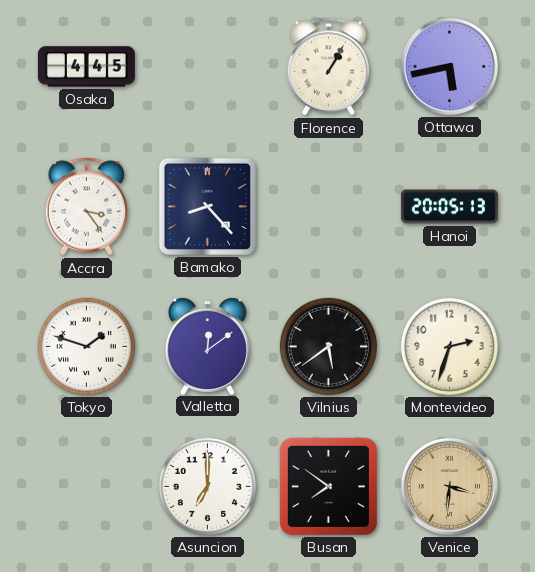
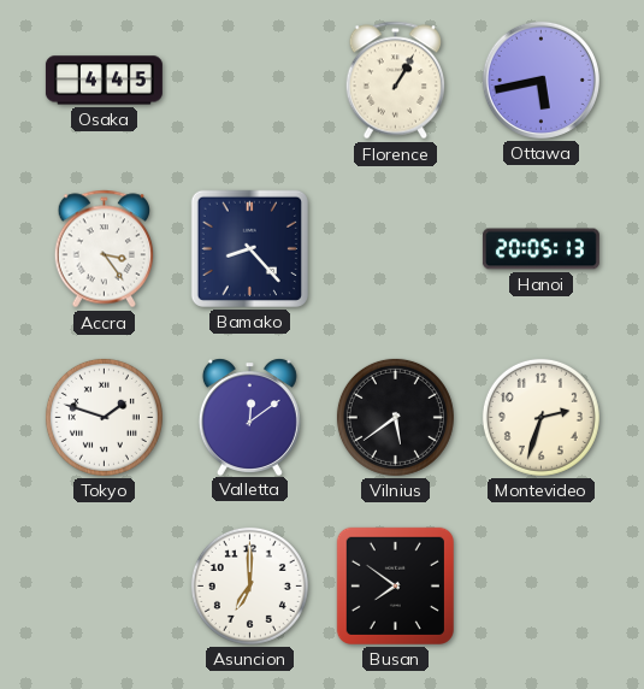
Venice: 3:31 -> none (449, 486)
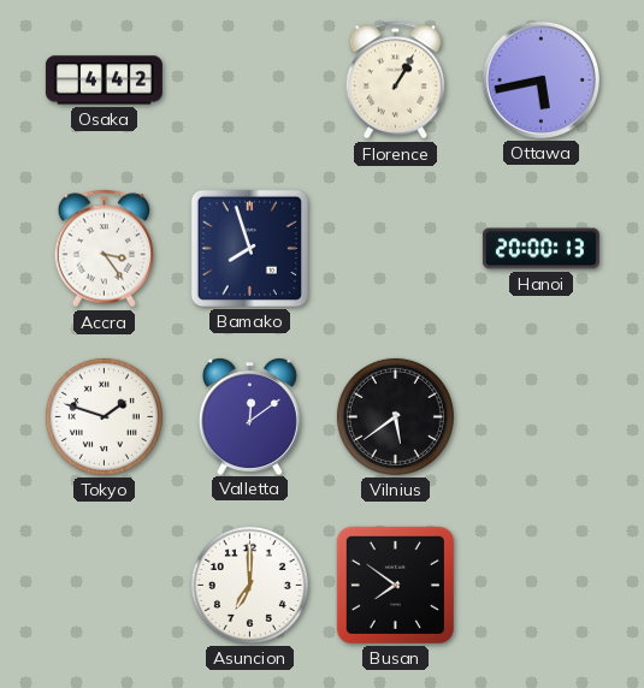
Osaka: 4:45 -> 4:42 (104, 81)
Bamako: 8:23 -> 7:57 (249, 248)
Hanoi: 20:05 -> 20:00 (540, 249)
Montevideo: 2:33 -> none (540, 417)
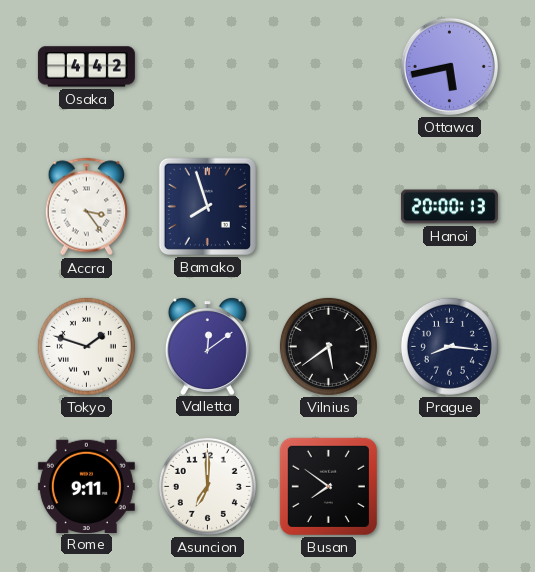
Florence: 1:05 -> none (396, 81)
Prague: none -> 8:16 (449, 346)
Rome: none -> 9:11 (86, 486)
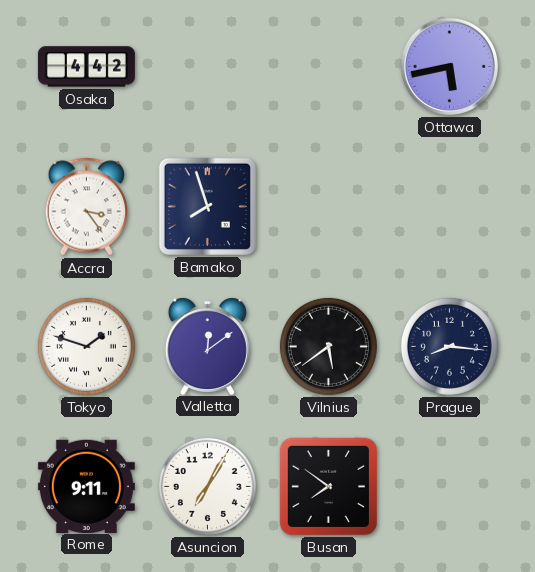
Hanoi: 20:00 -> none (449, 207)
Asuncion: 7:00 -> 7:05 (207, 486)
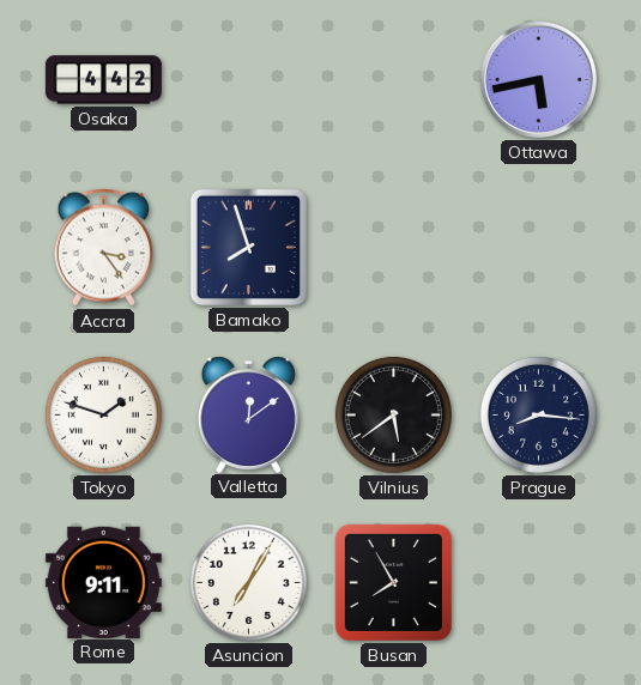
Busan: 7:51 -> 7:55 (393, 582)
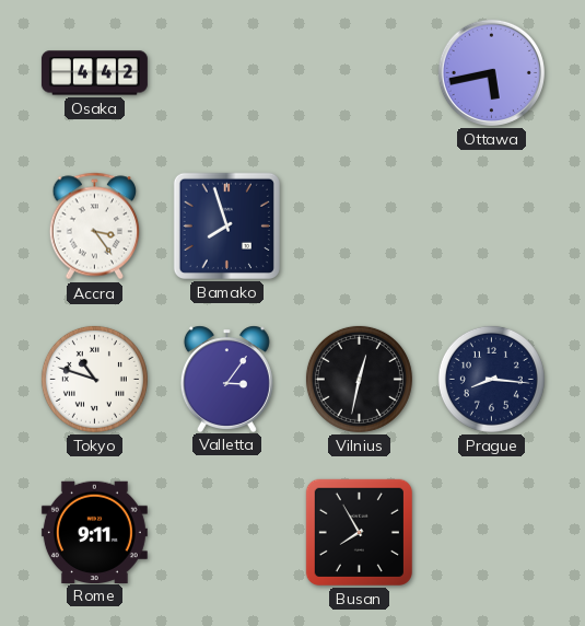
Tokyo: 1:48 -> 10:48 (94, 379)
Valletta: 12:09 -> 3:06 (226, 379)
Vilnius: 5:39 -> 12:32 (359, 379)
Asuncion: 7:05 -> none (248, 582)
